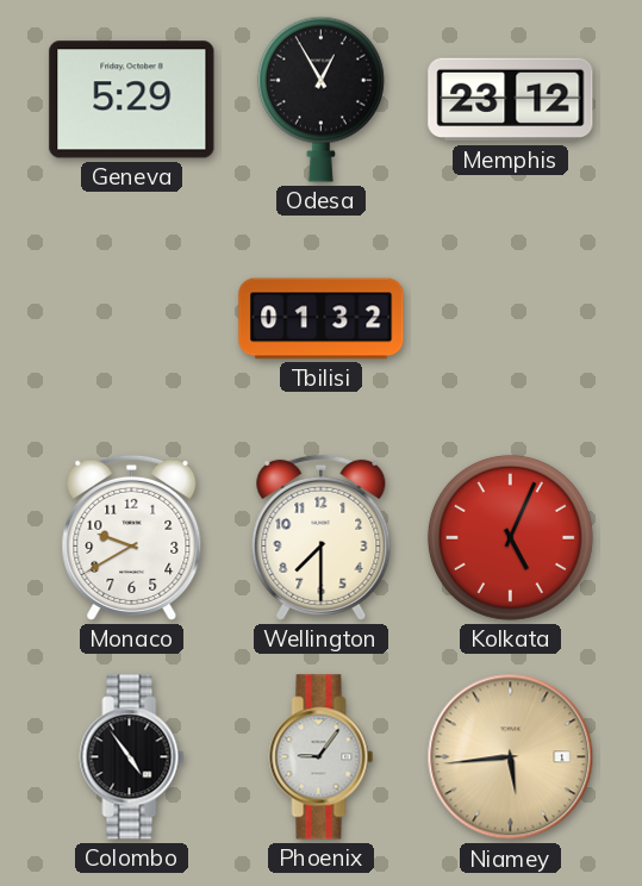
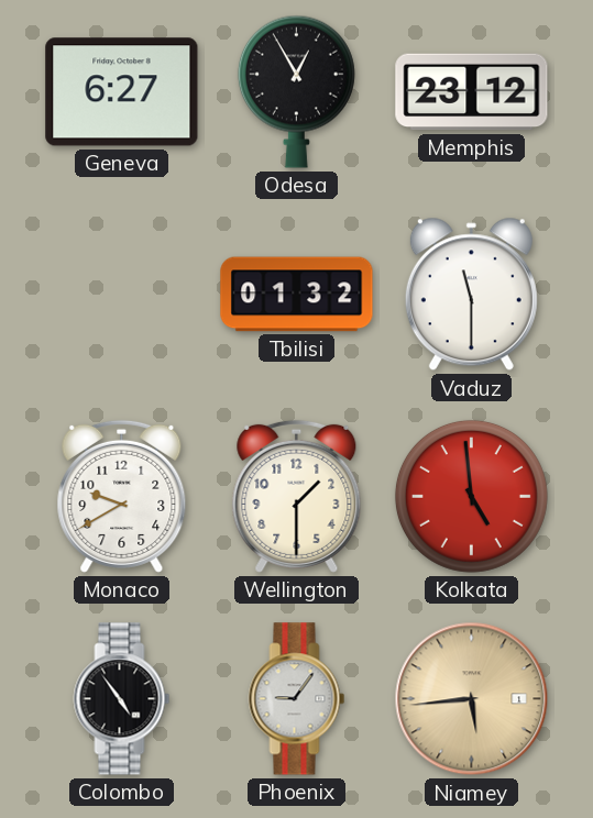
Geneva: 5:29 -> 6:27 (122, 92)
Vaduz: none -> 11:30 (471, 295)
Wellington: 7:30 -> 1:30 (297, 496)
Kolkata: 5:04 -> 4:59 (471, 496)
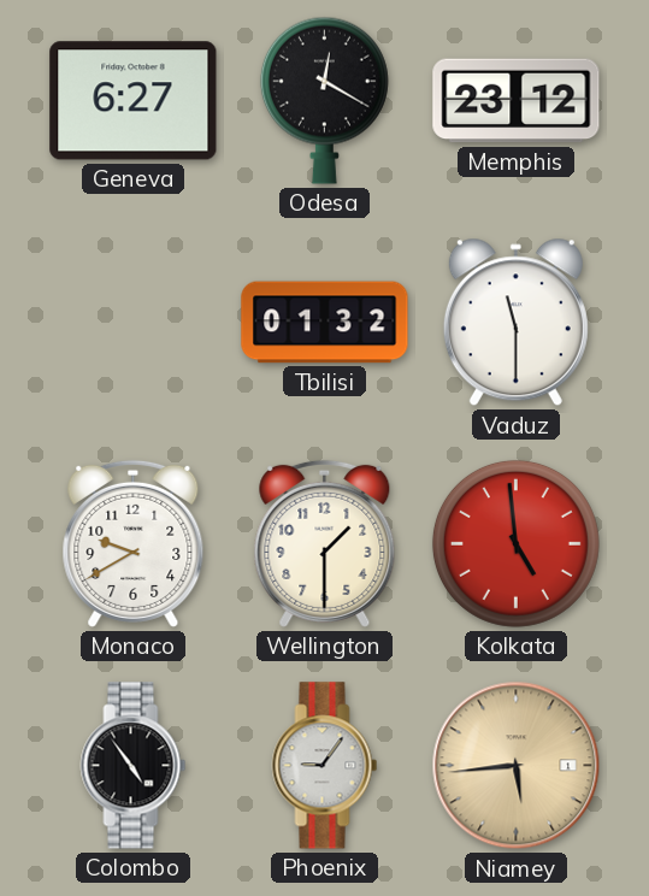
Odesa: 12:55 -> 12:20 (324, 100)
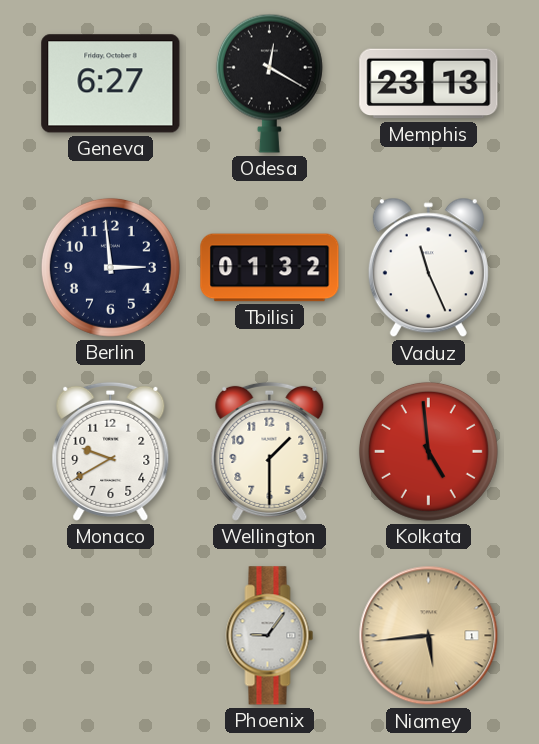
Memphis: 23:12 -> 23:13 (429, 84)
Berlin: none -> 2:59 (110, 267)
Vaduz: 11:30 -> 11:26 (428, 268)
Colombo: 4:54 -> none (134, 766)
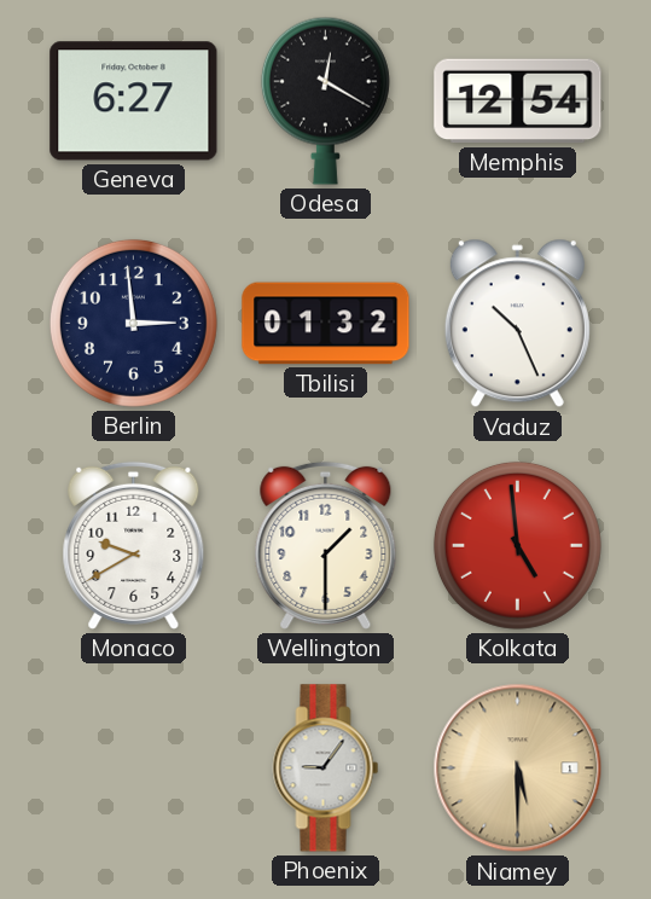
Memphis: 23:13 -> 12:54 (518, 101)
Vaduz: 11:26 -> 10:26 (517, 324)
Niamey: 5:44 -> 5:30 (518, 768)
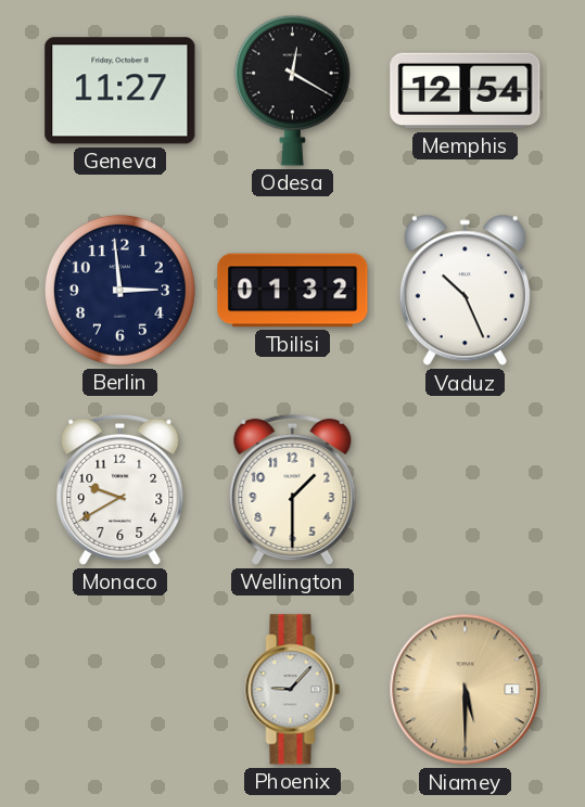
Geneva: 6:27 -> 11:27 (120, 91)
Kolkata: 4:59 -> none (517, 545)
Phoenix: 9:06 -> 9:07 (293, 690)
